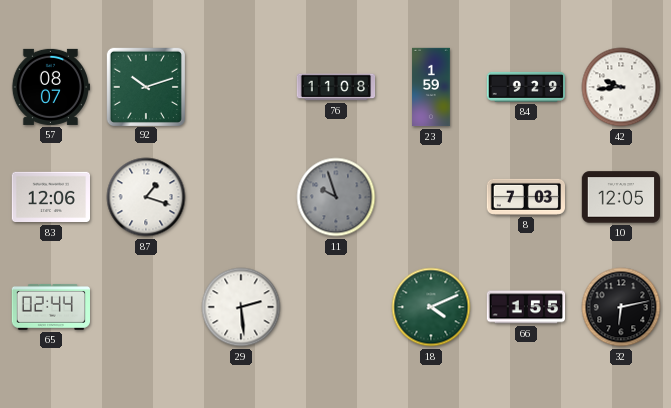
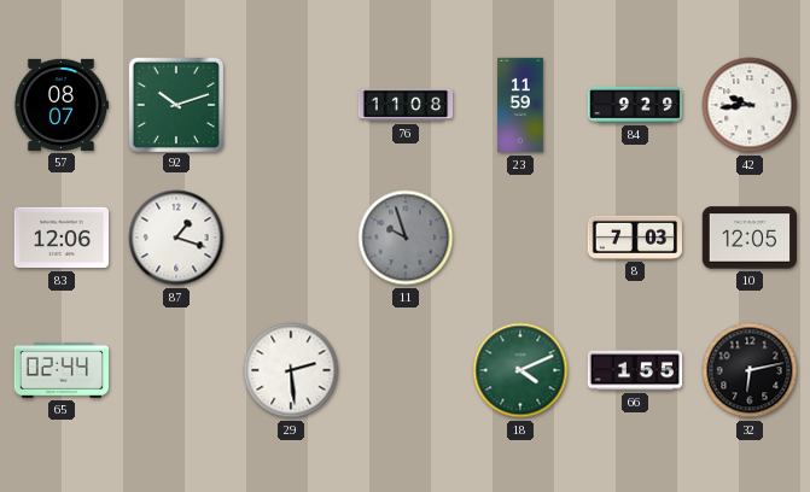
23: 1:59 -> 11:59 (520, 105)
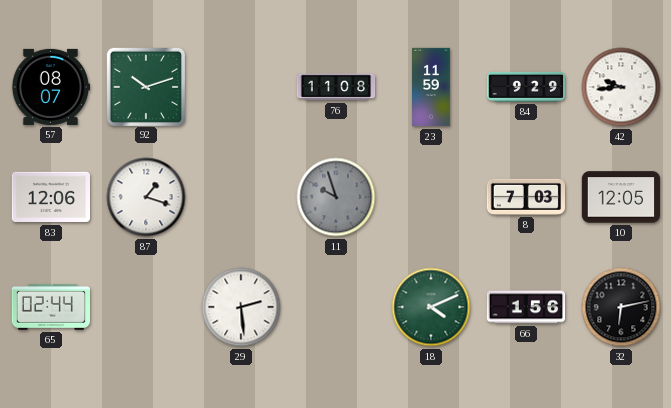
66: 1:55 -> 1:56 (526, 307)
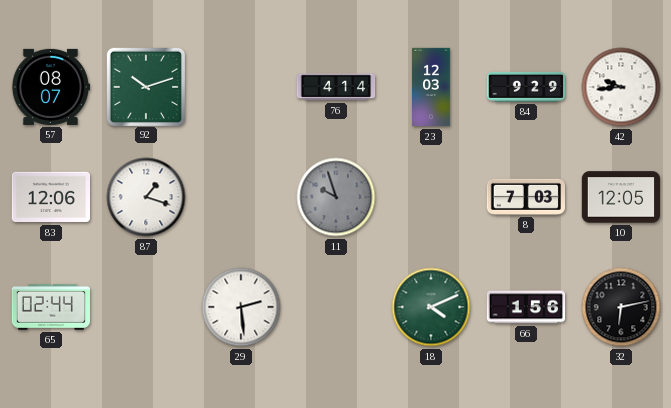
76: 11:08 -> 4:14 (336, 87)
23: 11:59 -> 12:03 (431, 87)
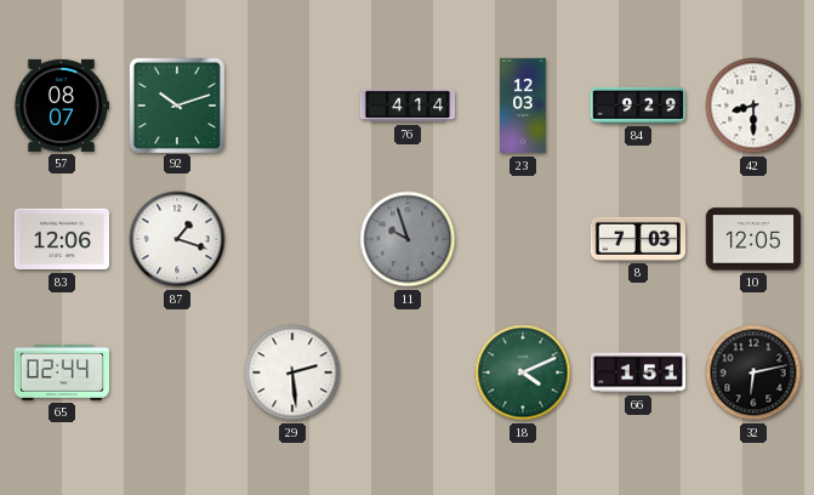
42: 9:44 -> 8:30 (753, 106)
66: 1:56 -> 1:51 (638, 372)
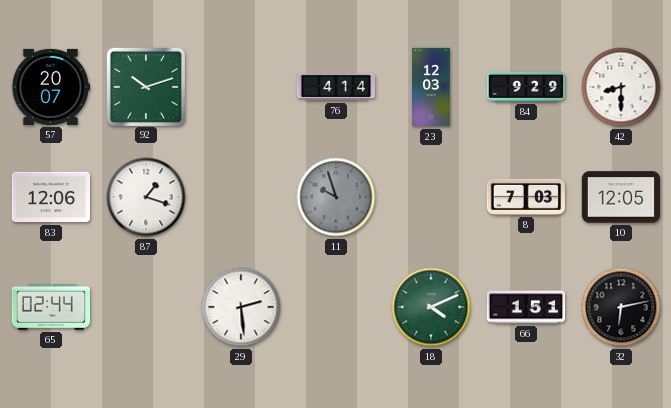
57: 08:07 -> 20:07 (50, 87)
